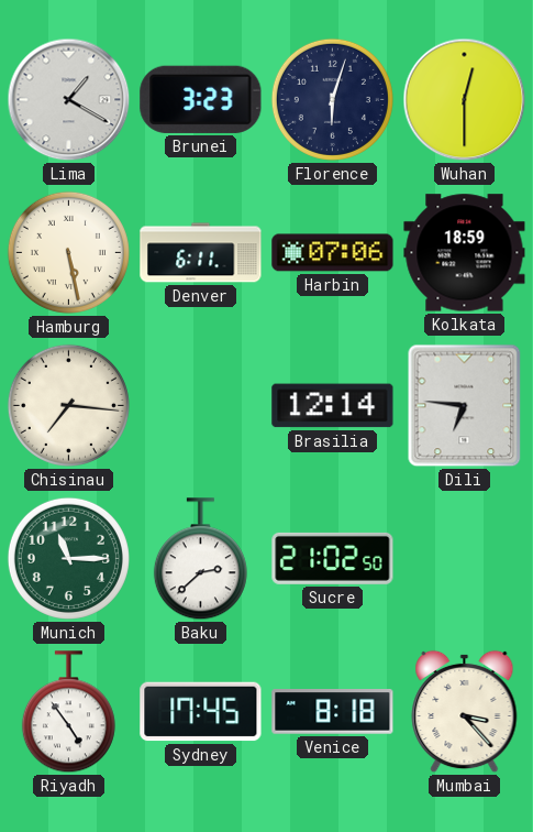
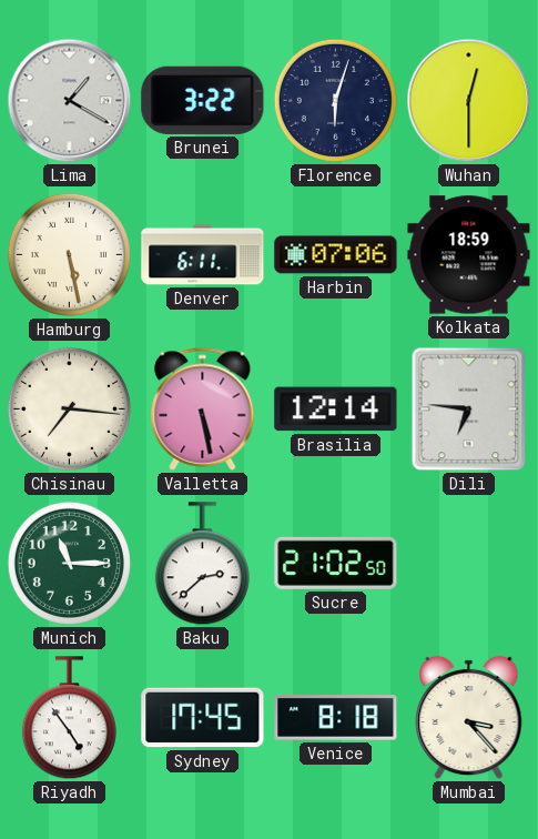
Brunei: 3:23 -> 3:22 (203, 100)
Valletta: none -> 5:28 (203, 408)
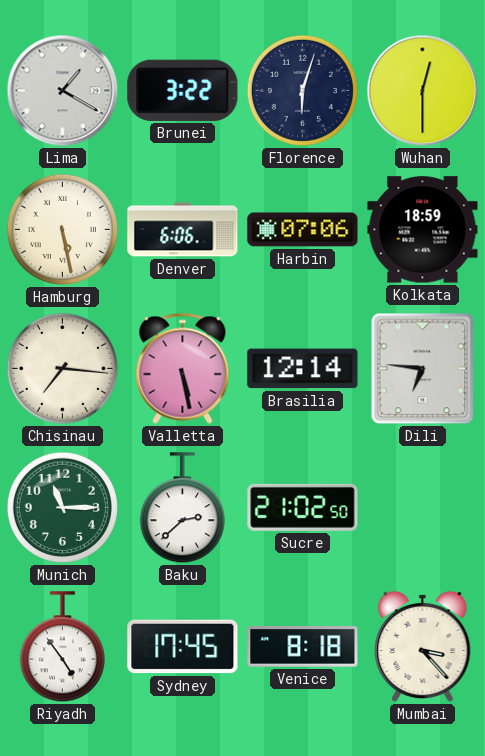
Denver: 6:11 -> 6:06 (183, 230)
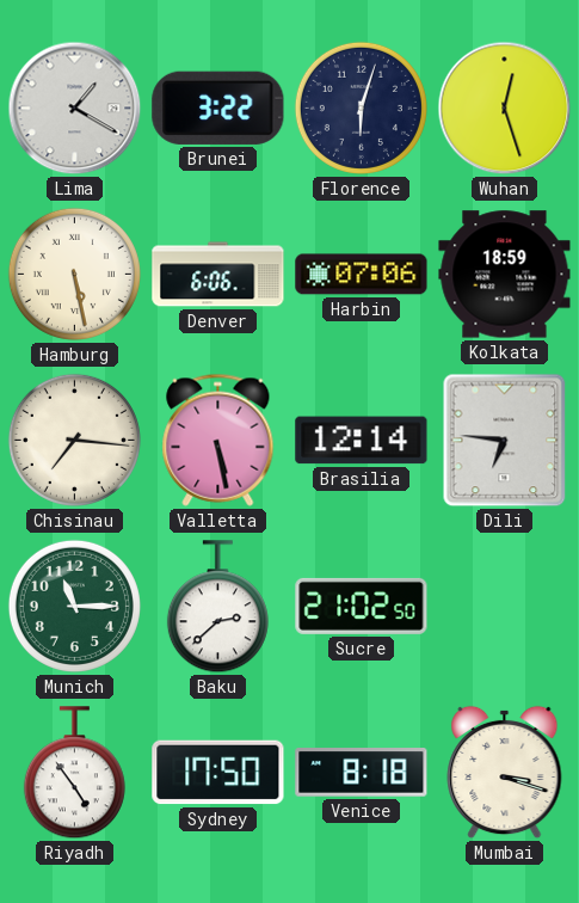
Wuhan: 12:30 -> 12:27 (505, 109)
Sydney: 17:45 -> 17:50 (218, 773)
Mumbai: 3:23 -> 3:18 (505, 773)
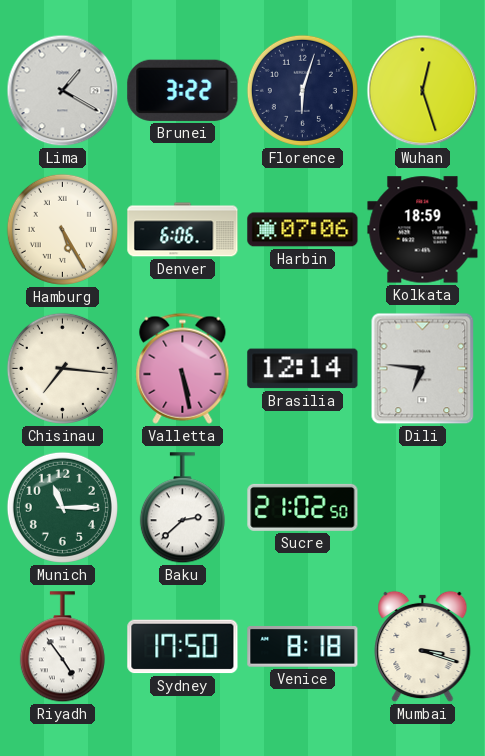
Hamburg: 5:28 -> 5:25 (62, 229)
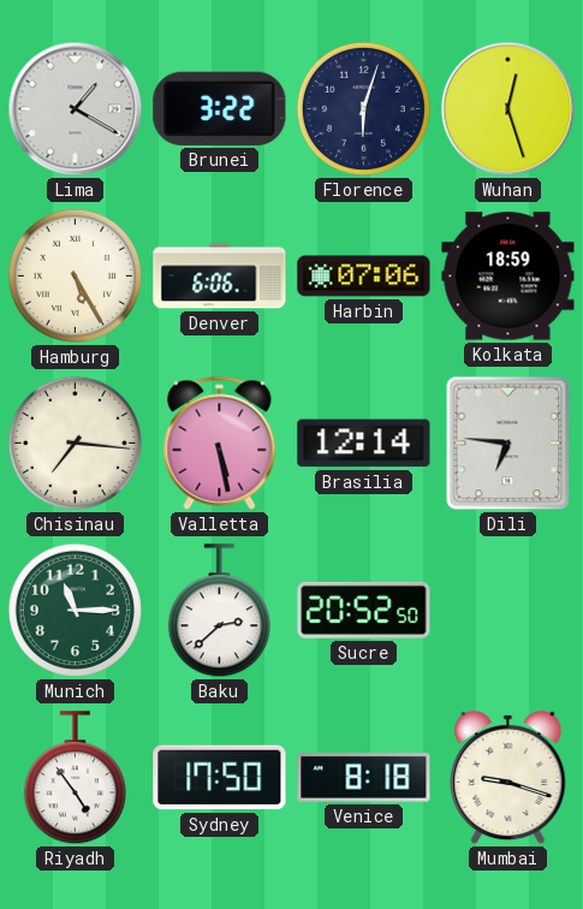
Sucre: 21:02 -> 20:52 (364, 610)
Mumbai: 3:18 -> 9:18 (508, 778)
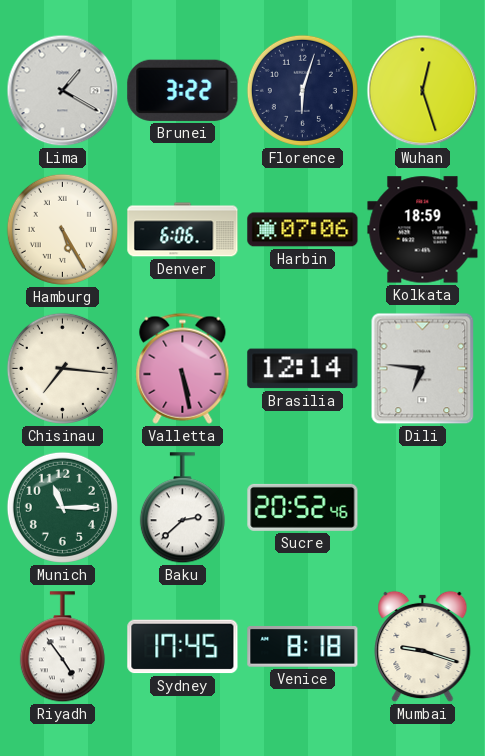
Sucre: 20:52:50 -> 20:52:46 (303, 507)
Sydney: 17:50 -> 17:45 (183, 647)
